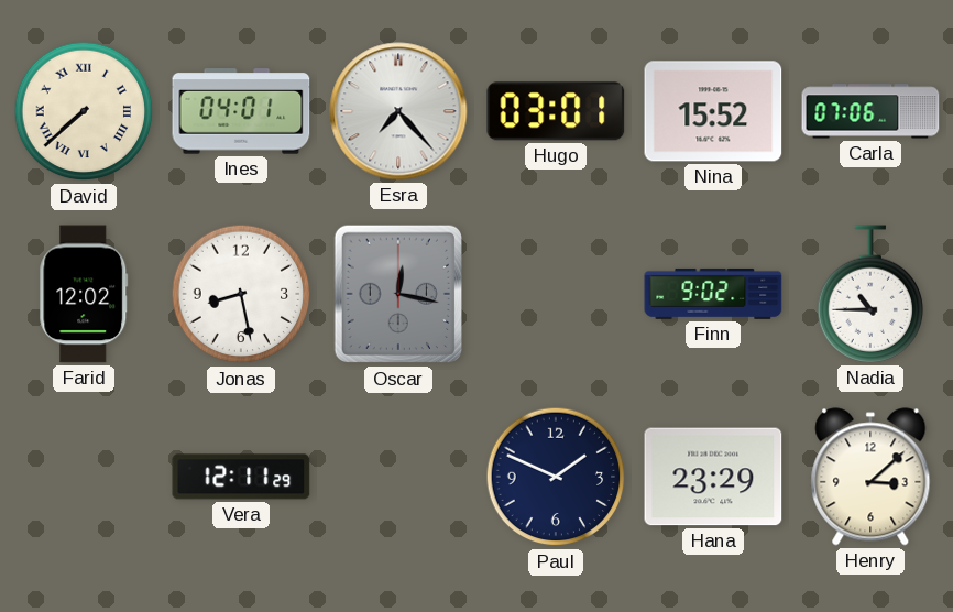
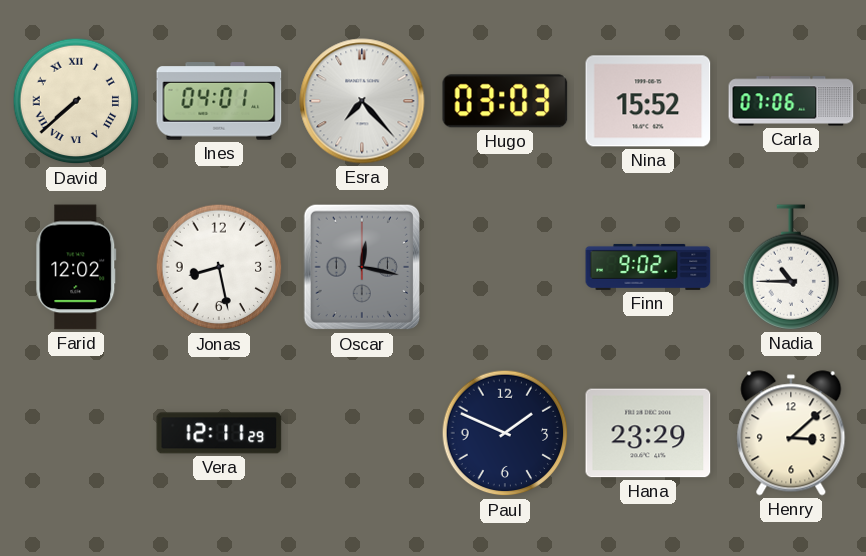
Hugo: 03:01 -> 03:03 (505, 101)
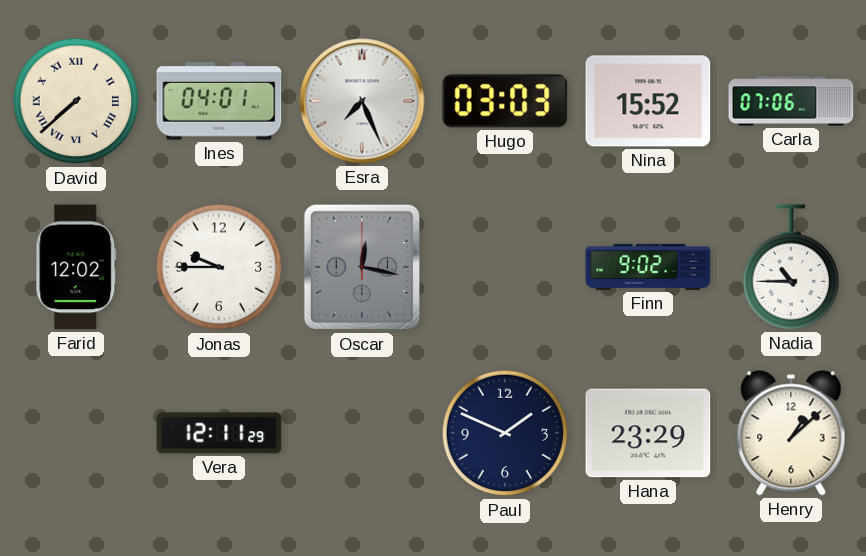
Esra: 7:23 -> 7:26 (362, 101)
Jonas: 8:28 -> 9:45 (219, 267)
Henry: 3:08 -> 1:08 (791, 433)
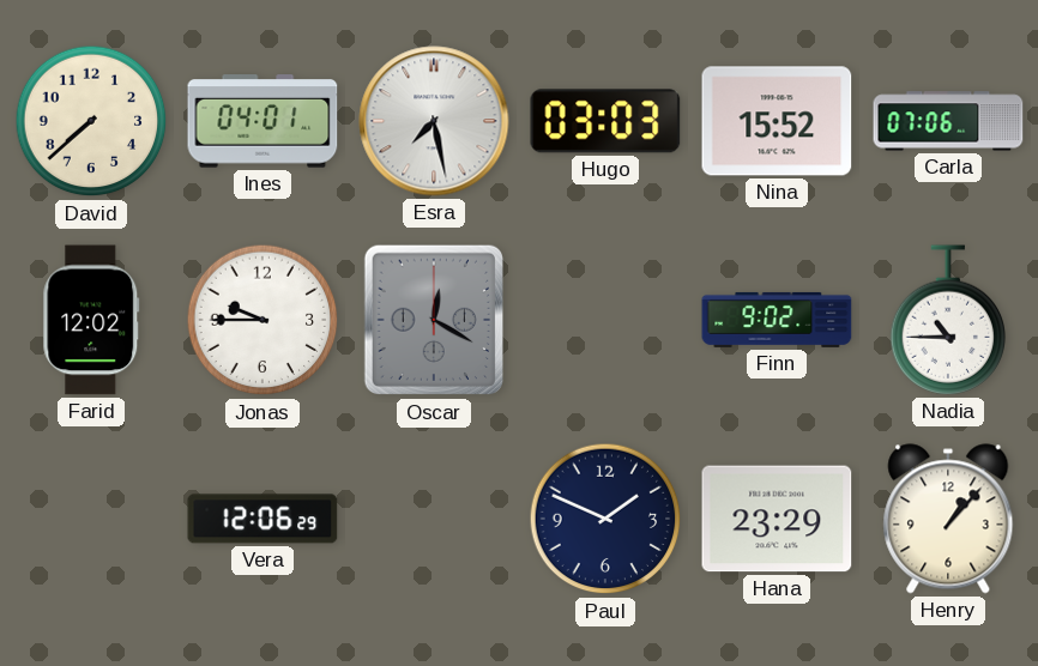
David numerals: Roman -> Arabic (91, 121)
Esra: 7:26 -> 7:28 (434, 121)
Oscar: 12:17 -> 12:20 (433, 320)
Vera: 12:11 -> 12:06 (262, 519)
Henry: 1:08 -> 1:07 (948, 519)
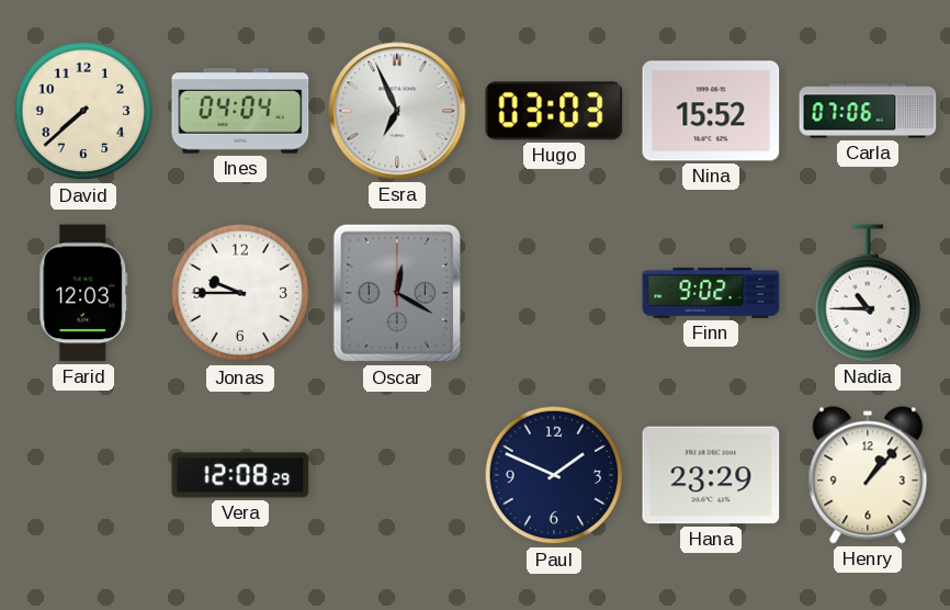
Ines: 04:01 -> 04:04 (240, 111)
Esra: 7:28 -> 6:56 (397, 111)
Farid: 12:02 -> 12:03 (83, 293)
Vera: 12:06 -> 12:08 (240, 475)
